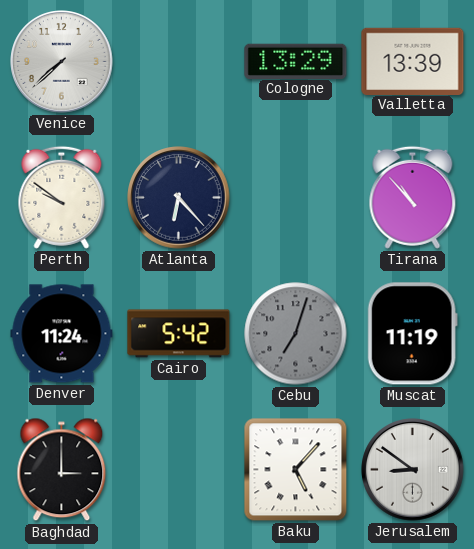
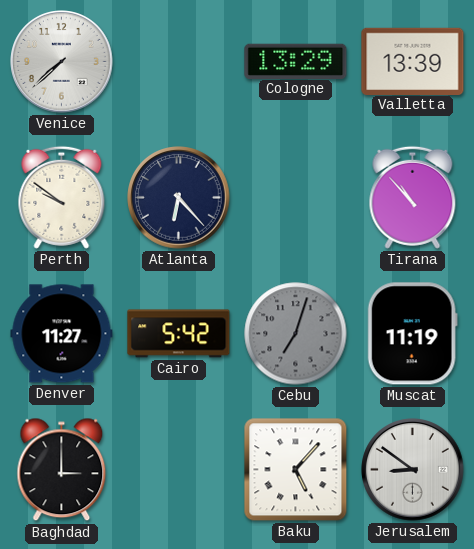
Denver: 11:24 -> 11:27 (62, 334)
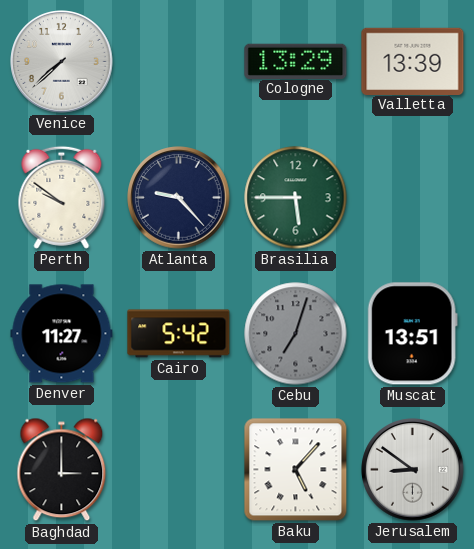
Atlanta: 6:23 -> 9:23 (179, 198)
Brasilia: none -> 5:45 (296, 198)
Tirana: 10:53 -> none (413, 197)
Muscat: 11:19 -> 13:51 (412, 334)
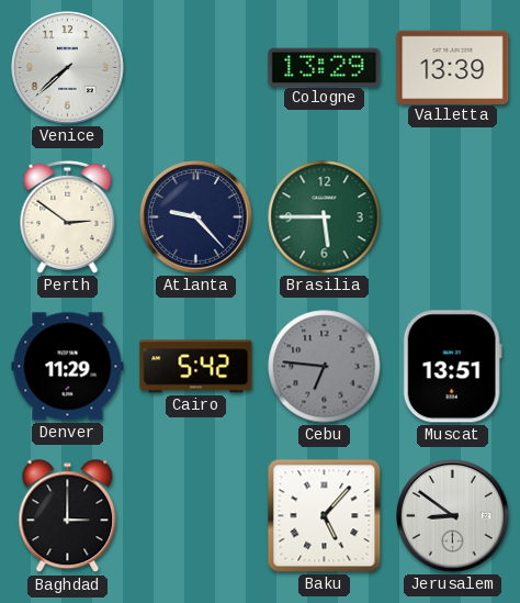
Perth: 9:51 -> 2:51 (68, 216)
Denver: 11:27 -> 11:29 (68, 367)
Cebu: 7:03 -> 6:46 (325, 367)
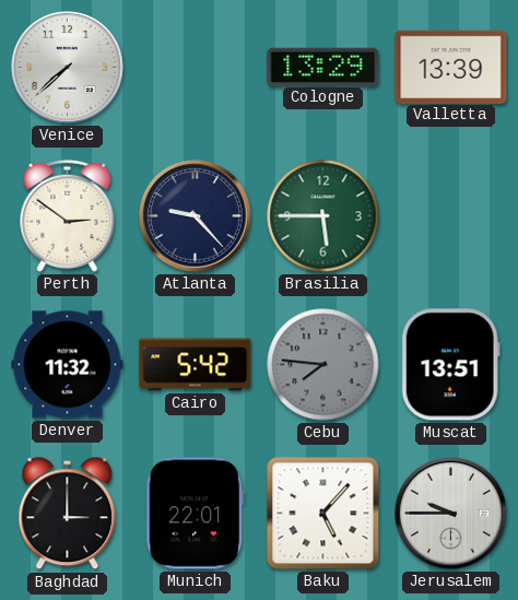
Denver: 11:29 -> 11:32 (68, 365)
Cebu: 6:46 -> 7:46 (323, 365)
Munich: none -> 22:01 (196, 514)
Jerusalem: 8:51 -> 9:45 (451, 514)
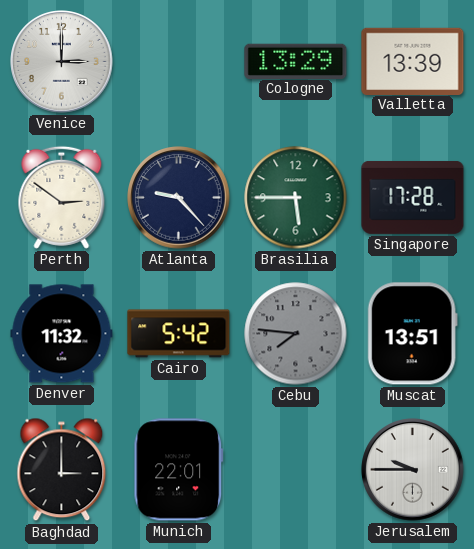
Venice: 7:38 -> 3:00 (62, 62)
Singapore: none -> 17:28 (413, 197)
Baku: 5:07 -> none (323, 514)
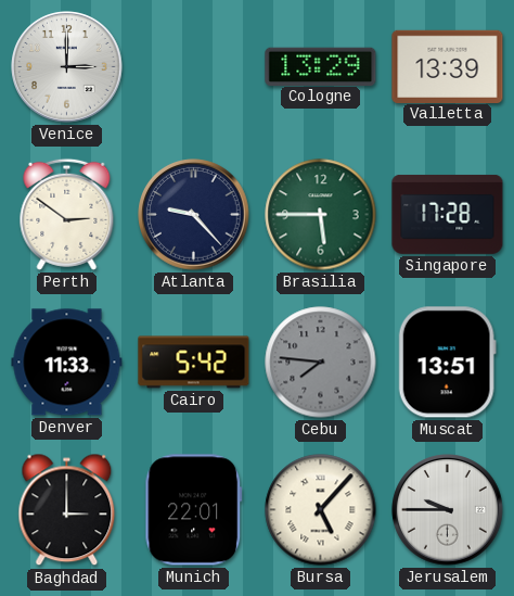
Denver: 11:32 -> 11:33 (67, 363)
Bursa: none -> 5:07 (321, 510)
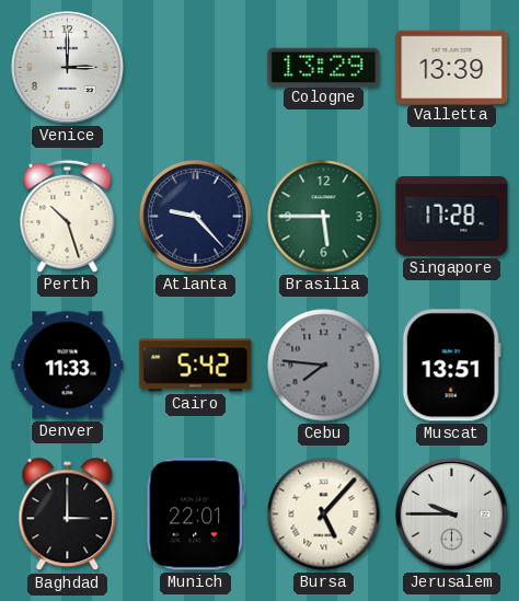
Perth: 2:51 -> 10:27 (68, 216)
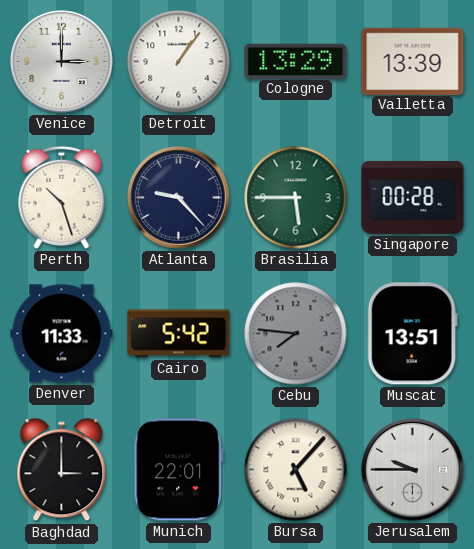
Detroit: none -> 1:06 (179, 62)
Singapore: 17:28 -> 00:28 (413, 197)
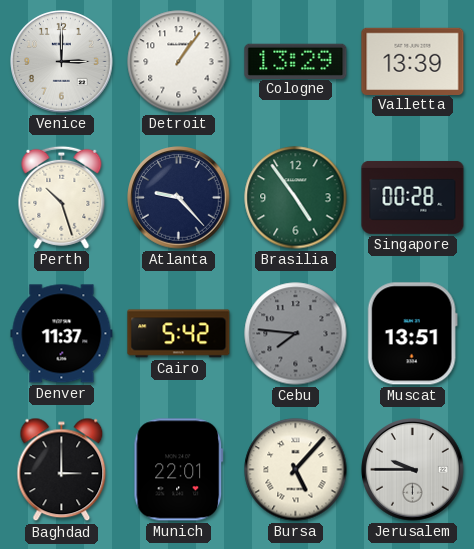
Brasilia: 5:45 -> 4:54 (296, 198)
Denver: 11:33 -> 11:37 (62, 334)
